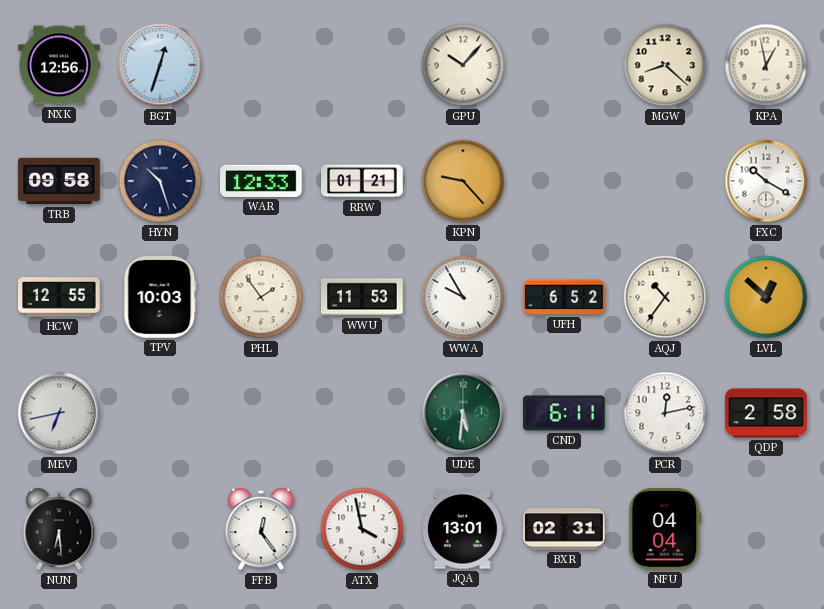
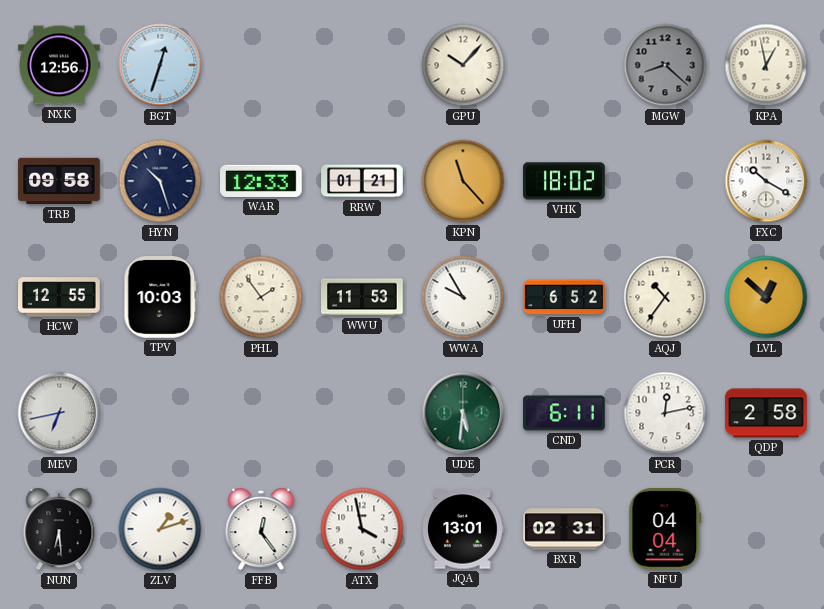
MGW dial: cream -> grey (665, 65)
KPN: 9:23 -> 11:23 (463, 181)
VHK: none -> 18:02 (564, 181)
ZLV: none -> 1:12 (160, 529)
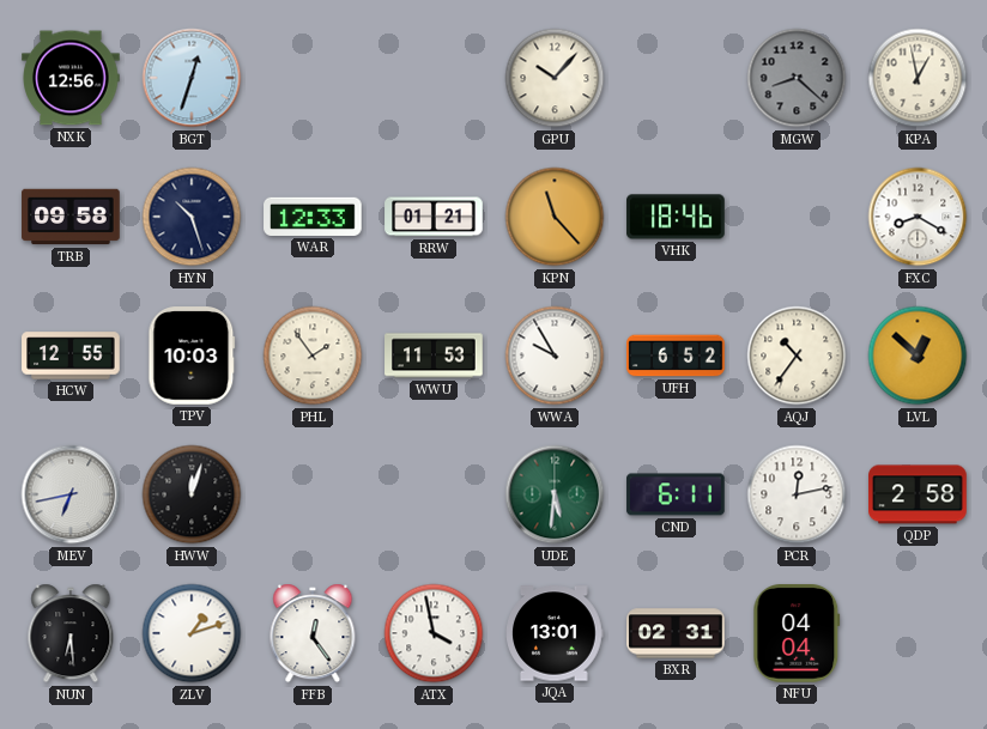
VHK: 18:02 -> 18:46 (676, 217)
FXC: 10:20 -> 8:20 (918, 217)
HWW: none -> 12:03 (192, 494)
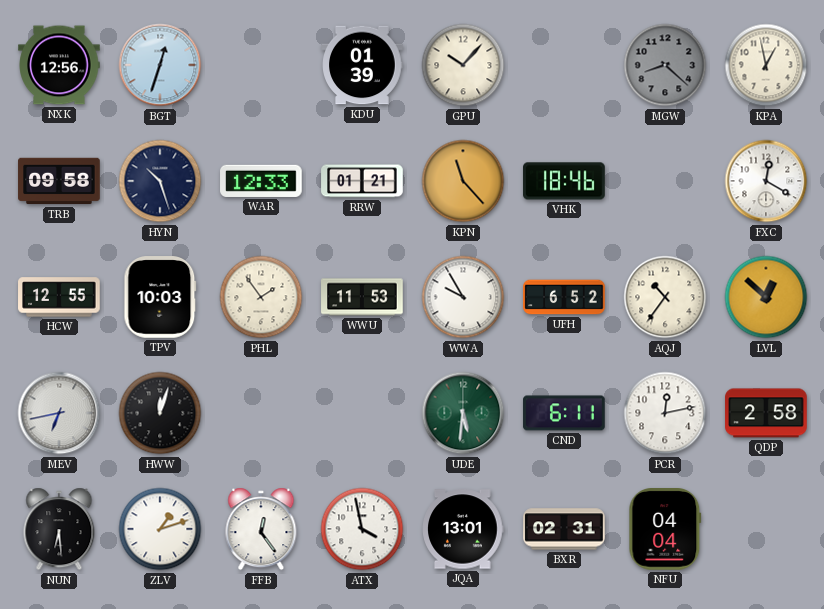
KDU: none -> 01:39 (362, 65)
FXC: 8:20 -> 12:20 (766, 181)
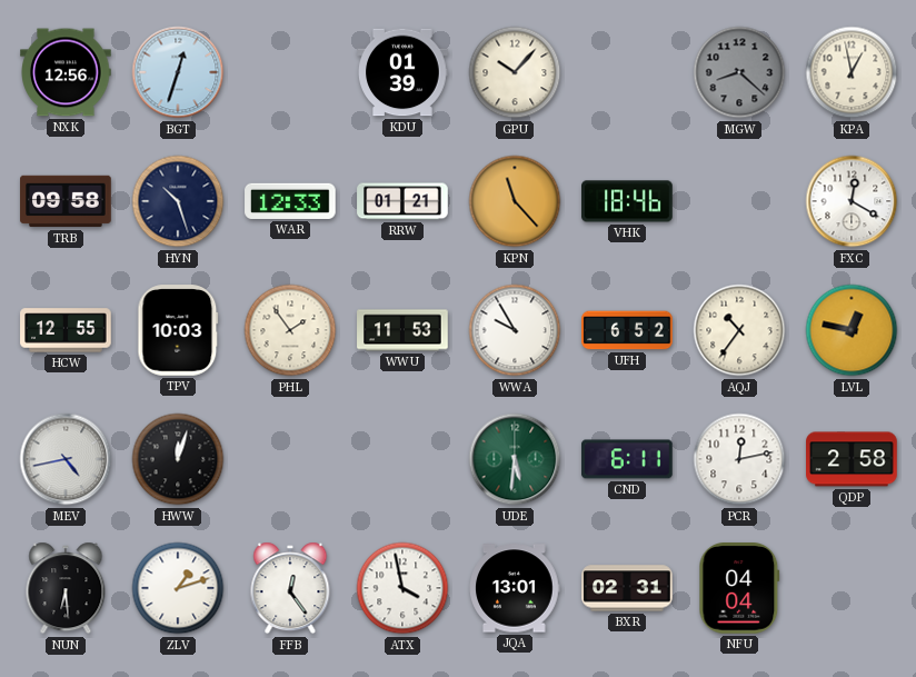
LVL: 12:52 -> 12:47 (852, 330)
MEV: 6:43 -> 4:43 (66, 459)
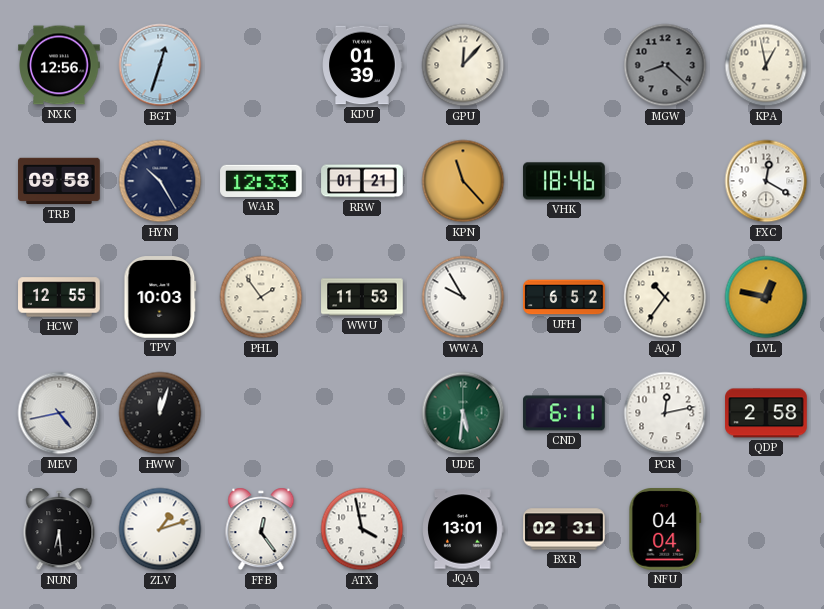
GPU: 10:07 -> 12:07 (463, 65)
HYN: 10:27 -> 10:25 (160, 181)
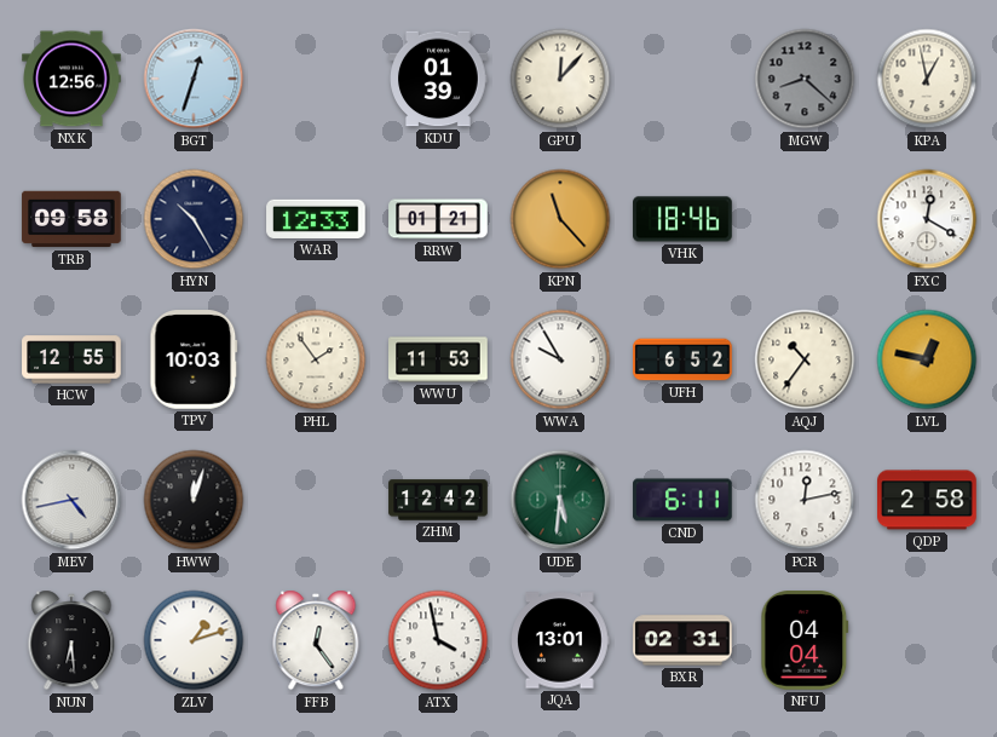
ZHM: none -> 12:42 (438, 500)
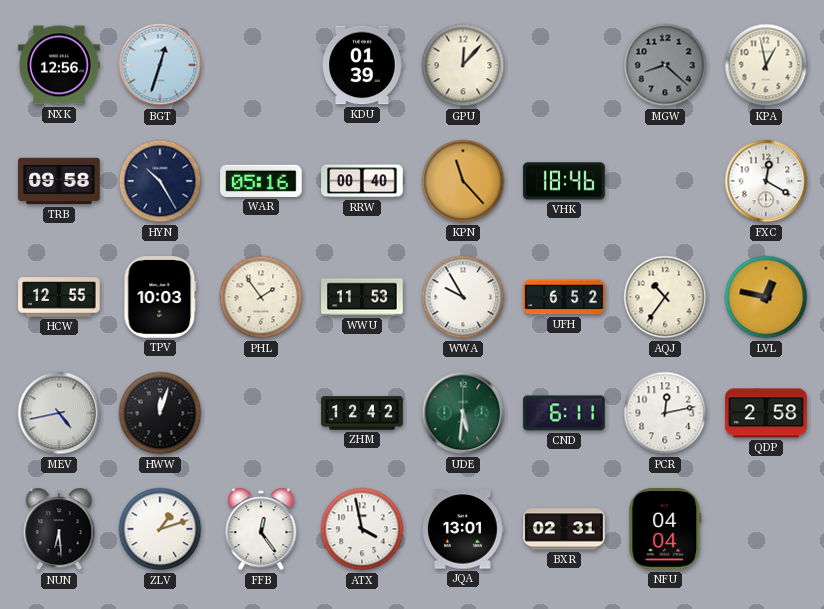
WAR: 12:33 -> 05:16 (261, 181)
RRW: 01:21 -> 00:40 (362, 181)
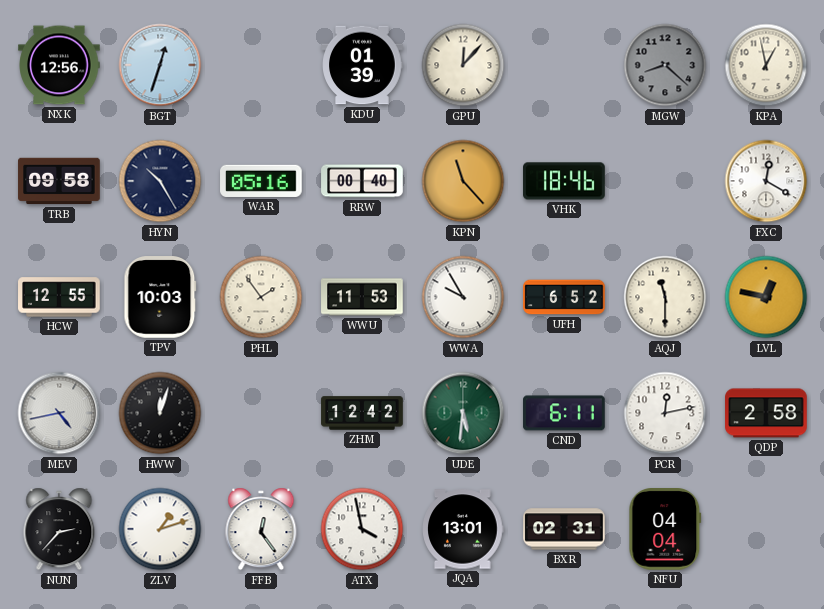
AQJ: 10:36 -> 11:30 (665, 297)
NUN: 6:29 -> 2:37 (59, 529)
